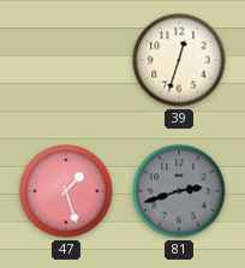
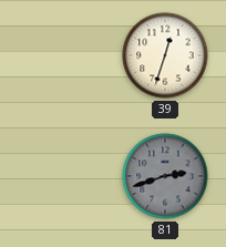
47: 1:27 -> none (66, 191)
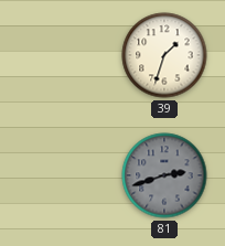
39: 12:33 -> 1:33 (164, 55)
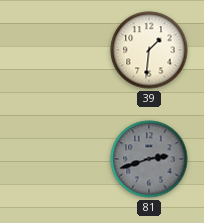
39: 1:33 -> 1:31 (149, 50)
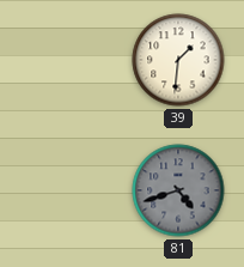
81: 2:42 -> 4:42 (178, 190)
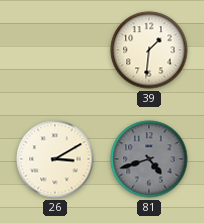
26: none -> 3:10 (55, 159)
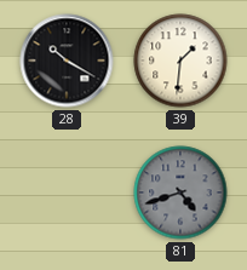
28: none -> 10:20 (67, 61)
26: 3:10 -> none (55, 159)
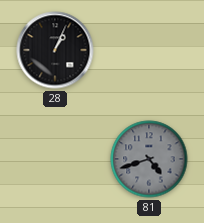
28: 10:20 -> 1:04 (55, 50)
39: 1:31 -> none (180, 61)
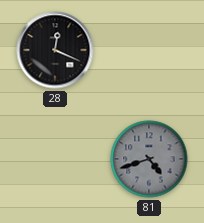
28: 1:04 -> 12:19 (55, 50)
